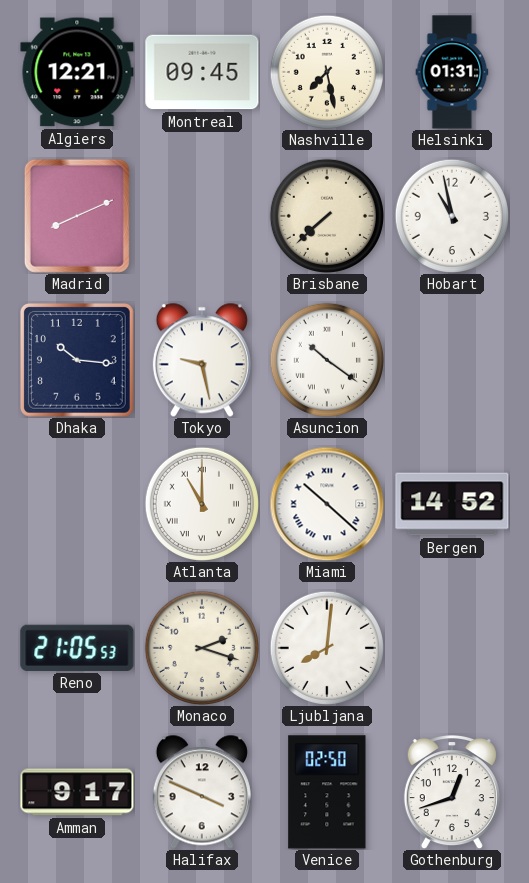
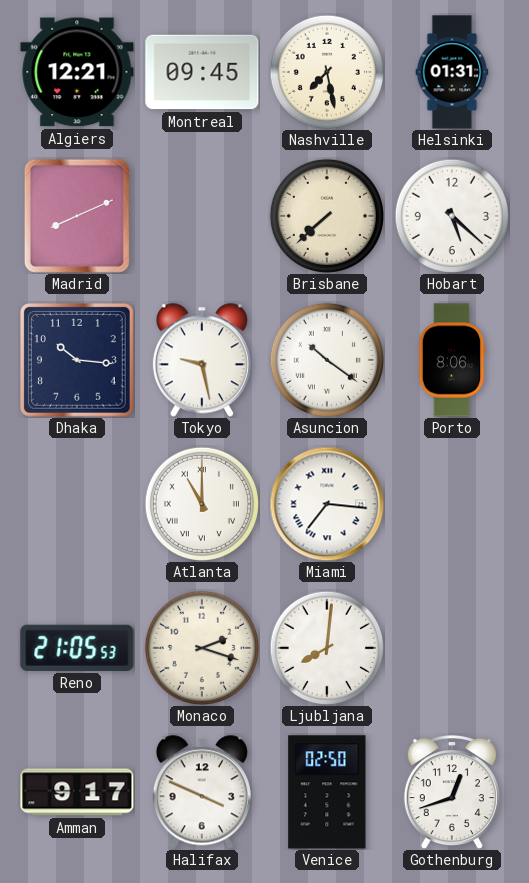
Hobart: 10:58 -> 5:22 (452, 216)
Porto: none -> 8:06 (452, 360)
Miami: 10:22 -> 7:16 (327, 504)
Bergen: 14:52 -> none (452, 504)
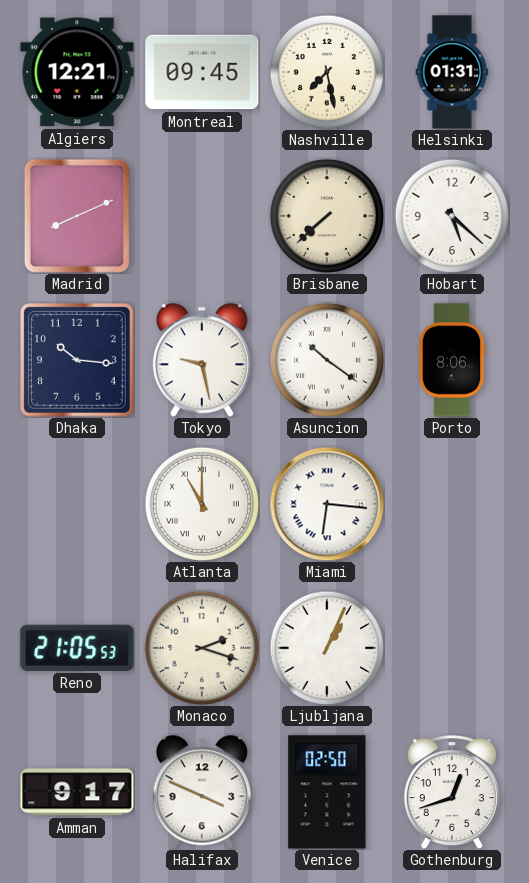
Miami: 7:16 -> 6:16 (327, 504)
Ljubljana: 8:01 -> 1:04 (327, 648)
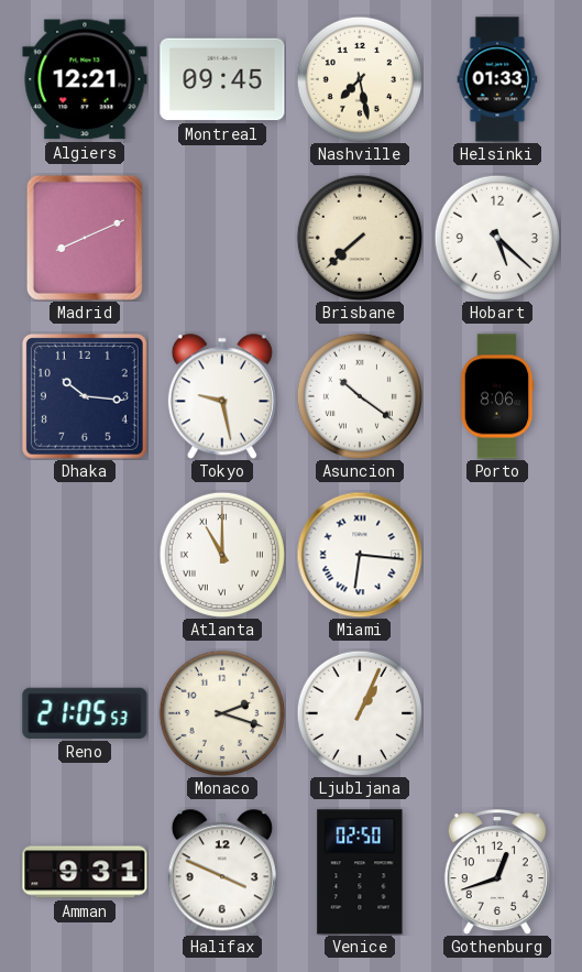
Helsinki: 01:31 -> 01:33 (497, 79)
Amman: 9:17 -> 9:31 (85, 872)
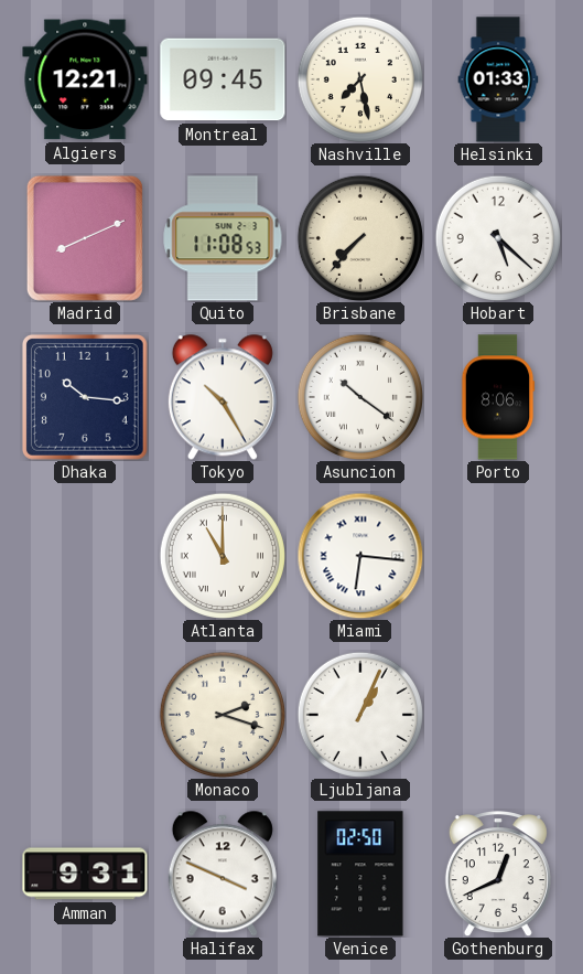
Quito: none -> 11:08 (223, 238)
Brisbane: 7:38 -> 7:37 (360, 238)
Tokyo: 9:28 -> 10:25 (223, 397)
Reno: 21:05 -> none (85, 713)
Gothenburg: 12:42 -> 12:41 (498, 875)
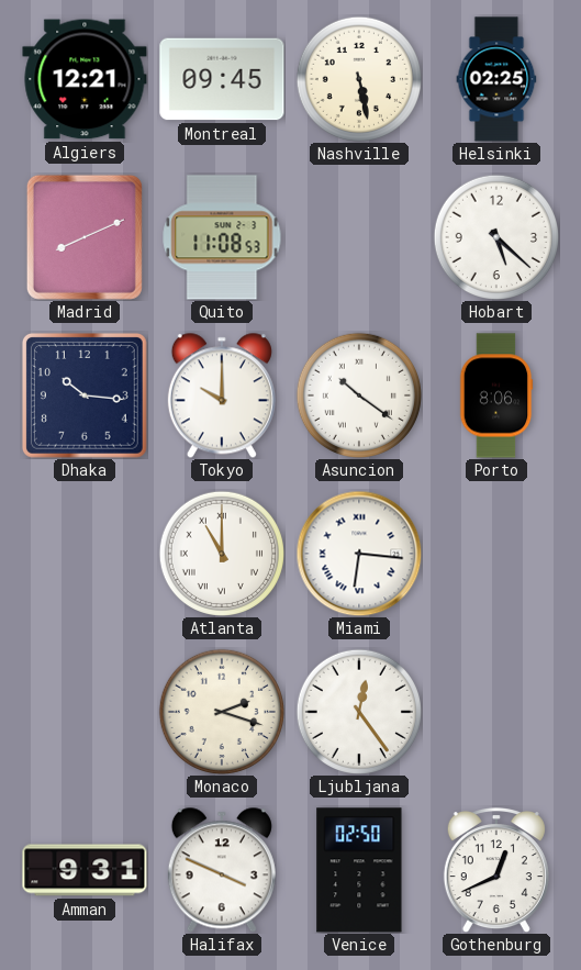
Nashville: 7:28 -> 5:28 (359, 79)
Helsinki: 01:33 -> 02:25 (496, 79)
Brisbane: 7:37 -> none (360, 238)
Tokyo: 10:25 -> 10:00 (222, 395)
Ljubljana: 1:04 -> 12:24 (359, 712)
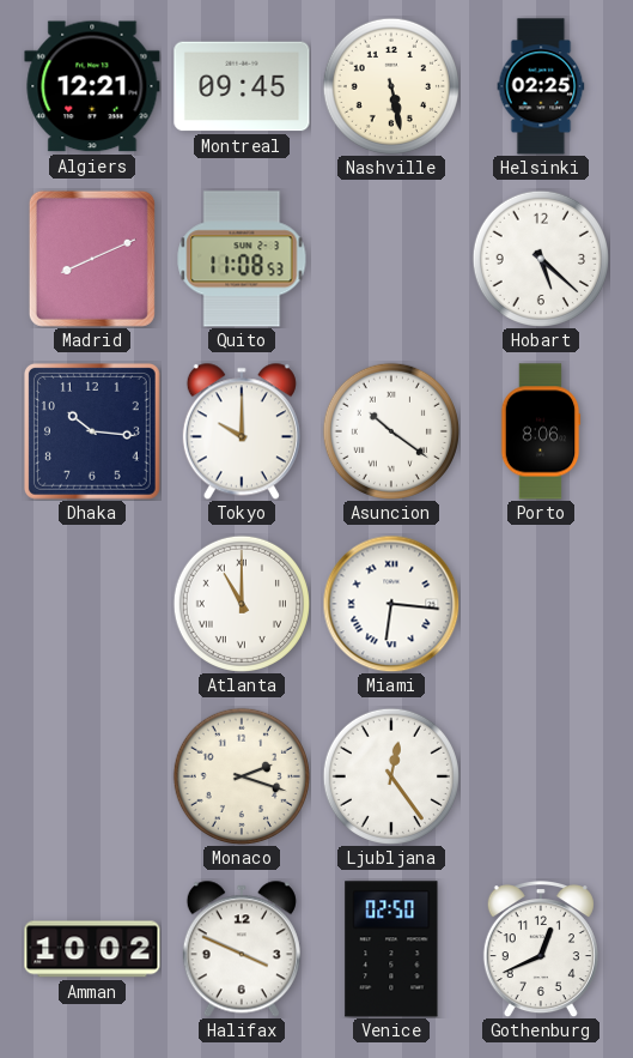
Amman: 9:31 -> 10:02 (92, 949)
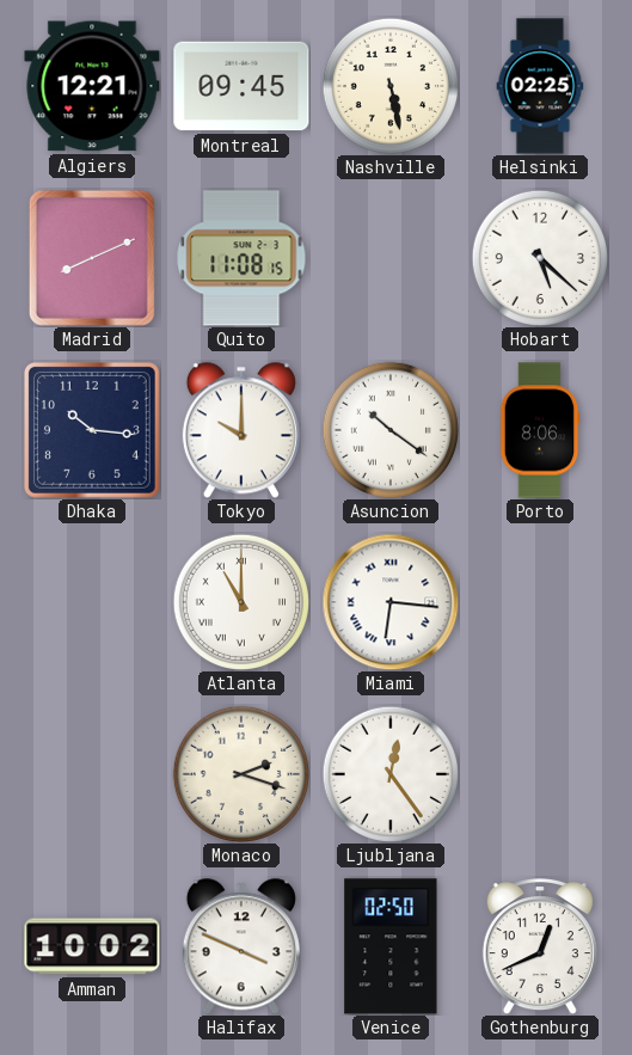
Quito: 11:08:53 -> 11:08:15 (241, 258)
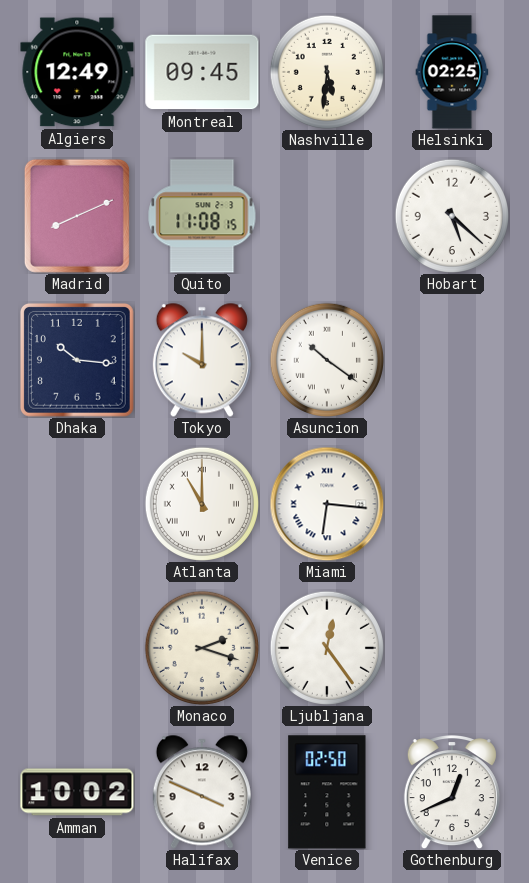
Algiers: 12:21 -> 12:49 (77, 72)
Nashville: 5:28 -> 5:31 (327, 72)
Porto: 8:06 -> none (540, 430)
